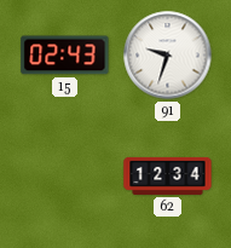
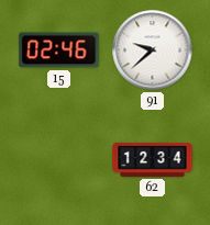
15: 02:43 -> 02:46 (59, 50)
91: 9:33 -> 9:38 (153, 50)
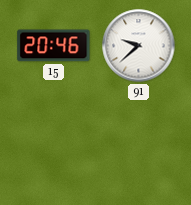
15: 02:46 -> 20:46 (54, 46)
62: 12:34 -> none (153, 159)
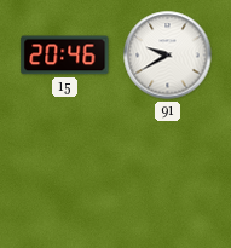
91: 9:38 -> 9:40 (168, 56)
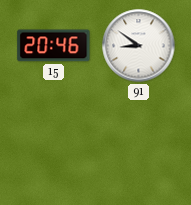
91: 9:40 -> 8:51 (139, 46)
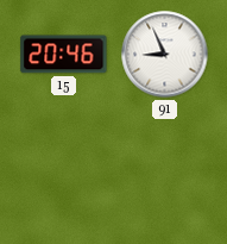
91: 8:51 -> 8:56 (165, 55)
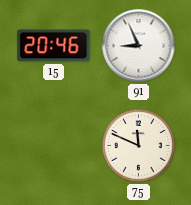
75: none -> 11:49 (139, 146)
